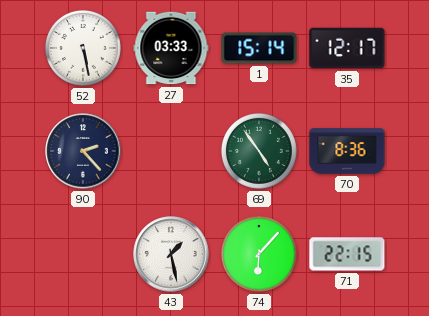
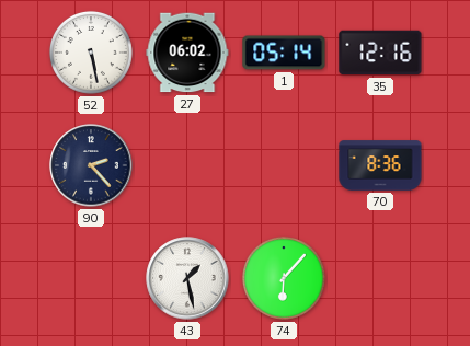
27: 03:33 -> 06:02 (187, 53)
1: 15:14 -> 05:14 (284, 53)
35: 12:17 -> 12:16 (380, 53)
69: 4:54 -> none (259, 151)
71: 22:15 -> none (347, 254)
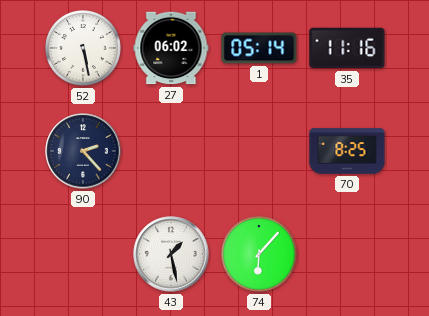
35: 12:16 -> 11:16 (347, 48)
70: 8:36 -> 8:25 (347, 151)
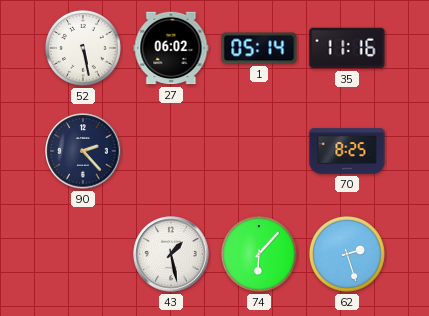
62: none -> 2:27 (347, 254)
